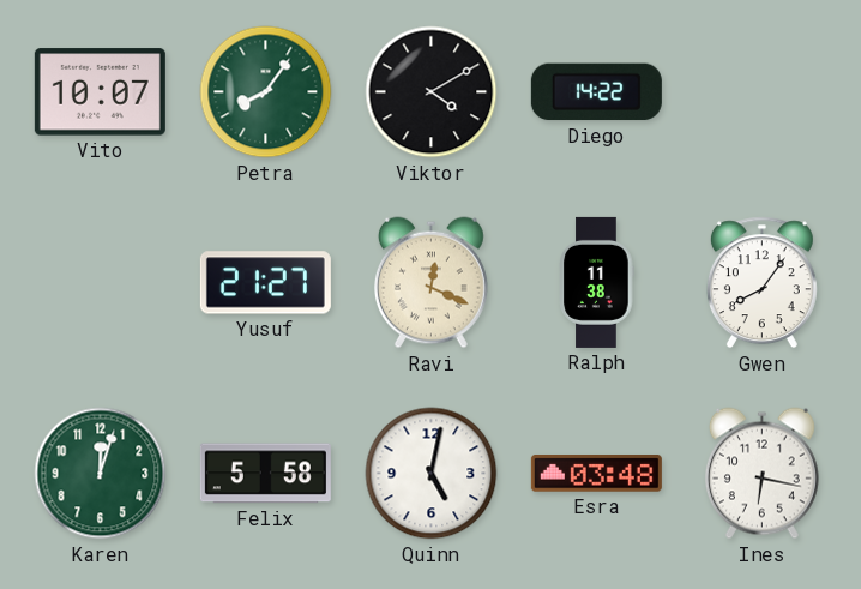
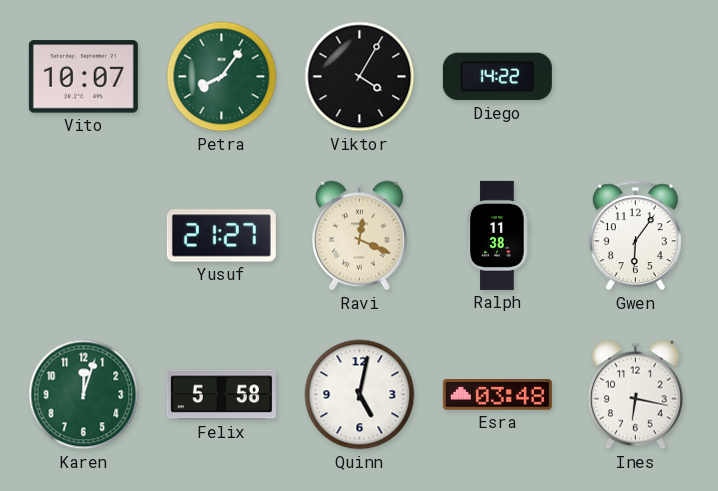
Viktor: 4:10 -> 4:05 (360, 77)
Gwen: 8:06 -> 6:06 (635, 236)
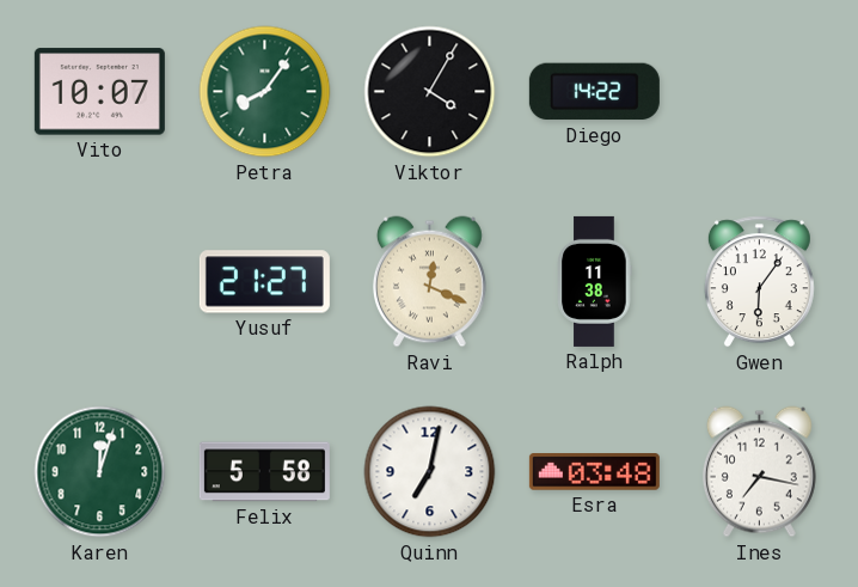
Quinn: 5:02 -> 7:02 (430, 472)
Ines: 6:17 -> 7:17 (759, 472)
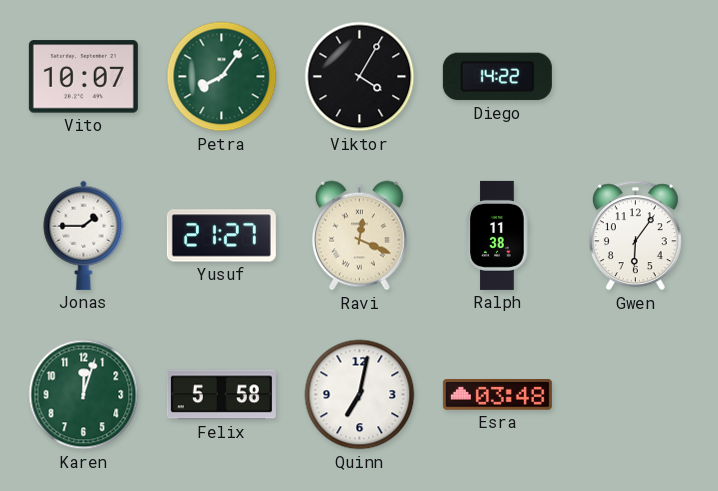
Jonas: none -> 1:45 (84, 235)
Ines: 7:17 -> none (759, 472)
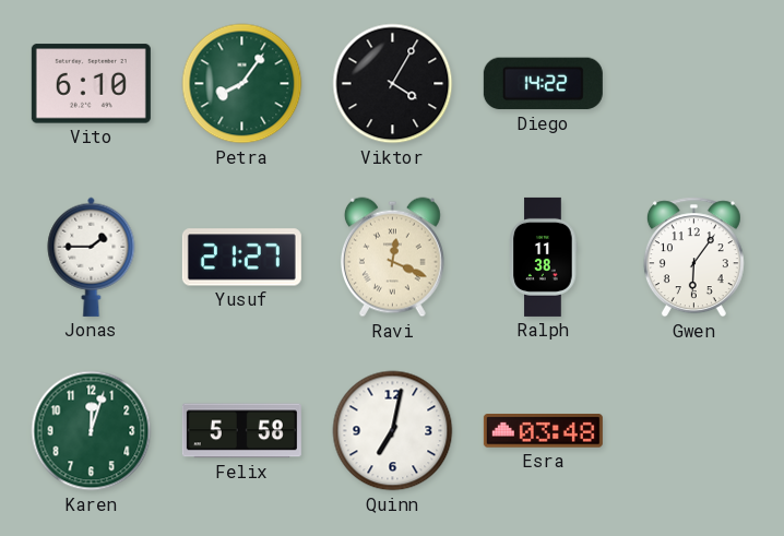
Vito: 10:07 -> 6:10 (91, 84)
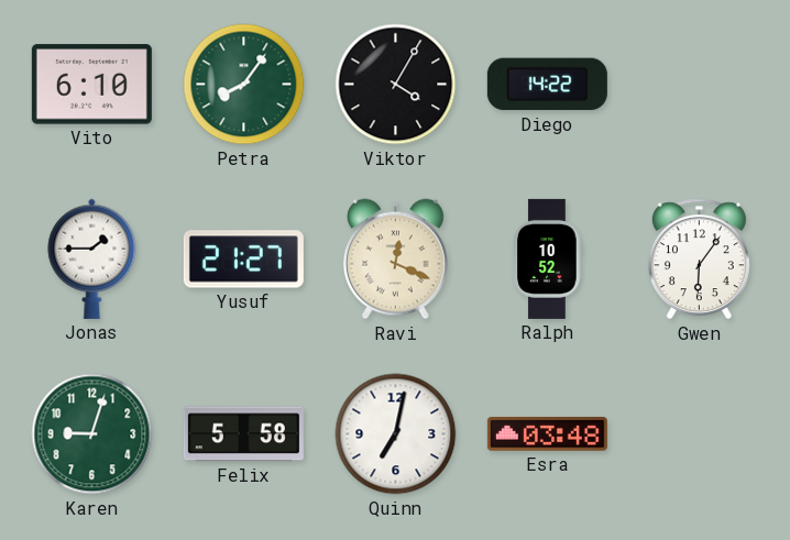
Ralph: 11:38 -> 10:52 (548, 258)
Karen: 12:03 -> 9:03 (92, 434)
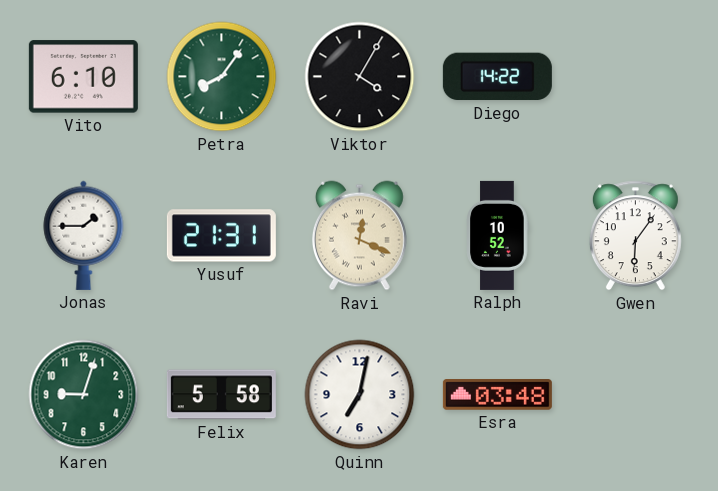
Yusuf: 21:27 -> 21:31 (221, 236)
